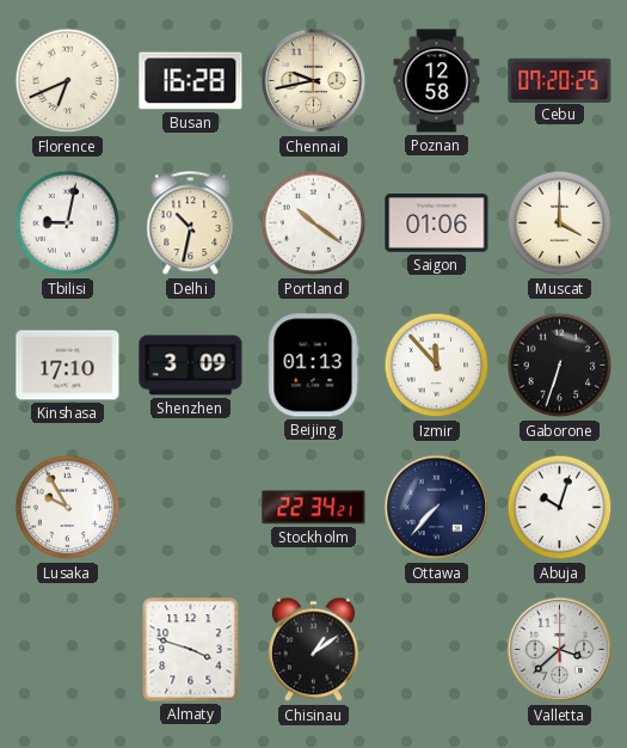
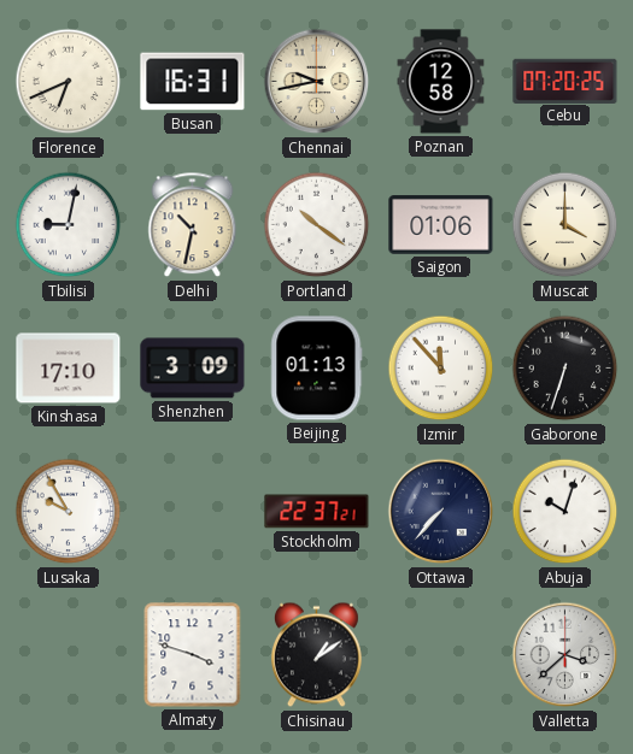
Busan: 16:28 -> 16:31 (193, 82)
Stockholm: 22:34 -> 22:37 (317, 512)
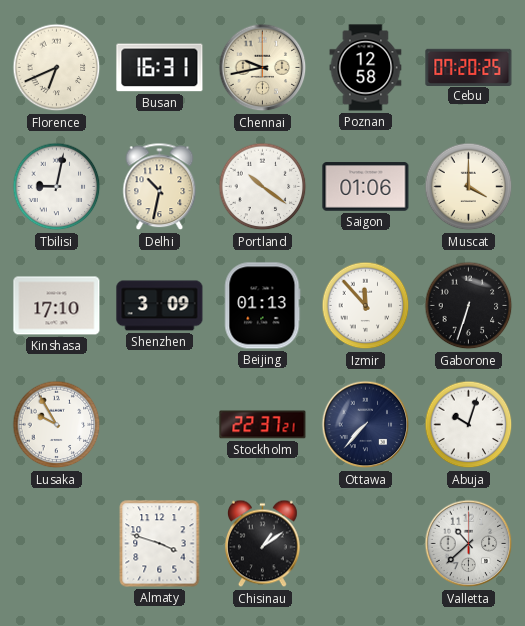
Valletta: 3:38 -> 10:38 (469, 544)
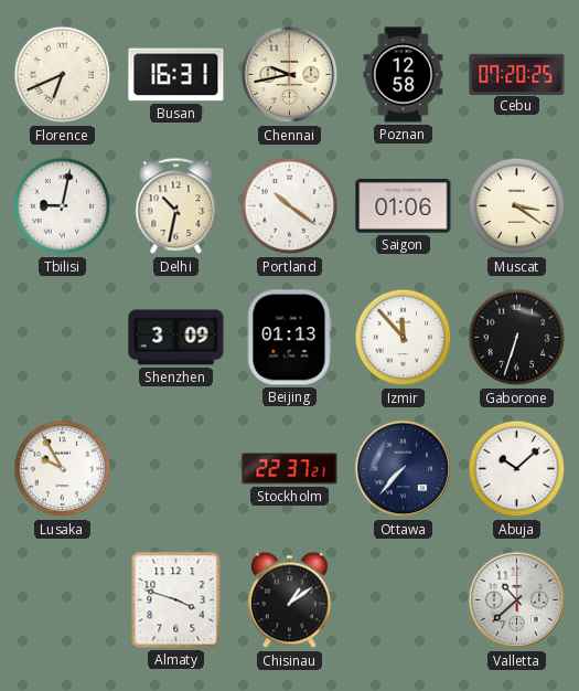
Muscat: 4:00 -> 3:21 (517, 206)
Kinshasa: 17:10 -> none (57, 306)
Abuja: 10:03 -> 10:08 (517, 469)
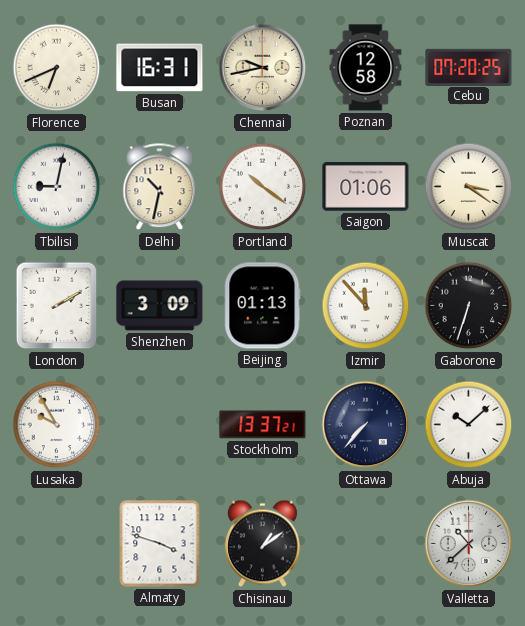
London: none -> 2:10 (57, 306)
Stockholm: 22:37 -> 13:37 (263, 425)
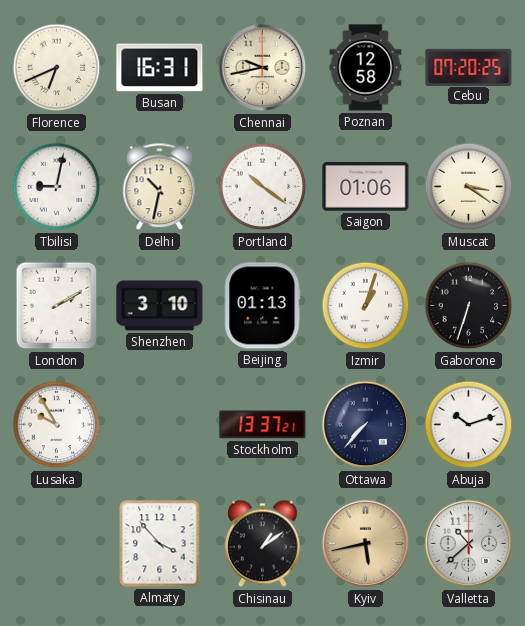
Shenzhen: 3:09 -> 3:10 (160, 306)
Izmir: 11:53 -> 1:03 (366, 306)
Abuja: 10:08 -> 10:12 (469, 425)
Almaty: 3:48 -> 3:53 (160, 544)
Kyiv: none -> 5:43 (366, 544)
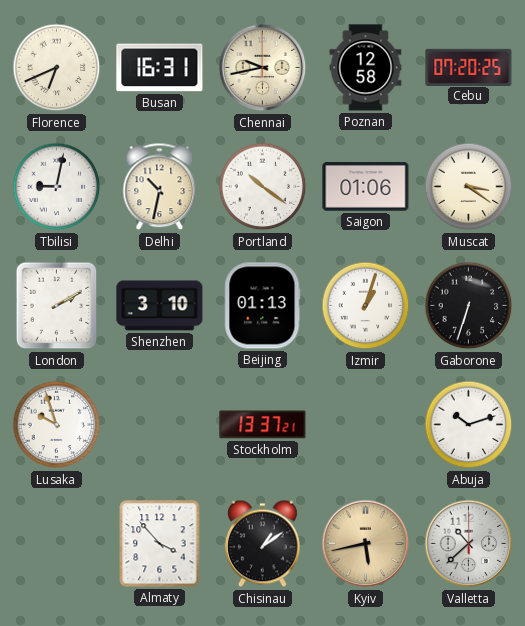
Lusaka: 9:55 -> 9:57 (57, 425)
Ottawa: 7:37 -> none (366, 425)
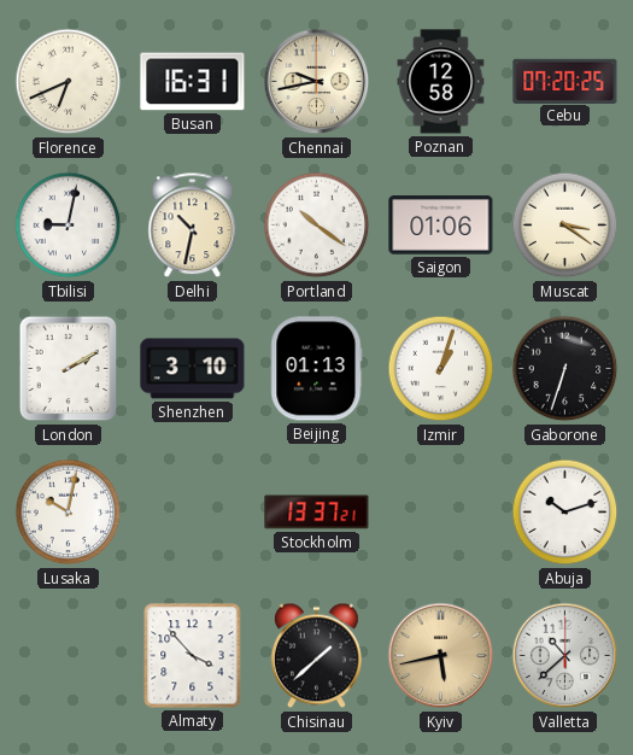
Lusaka: 9:57 -> 10:02 (69, 513)
Chisinau: 1:09 -> 1:38 (316, 656)
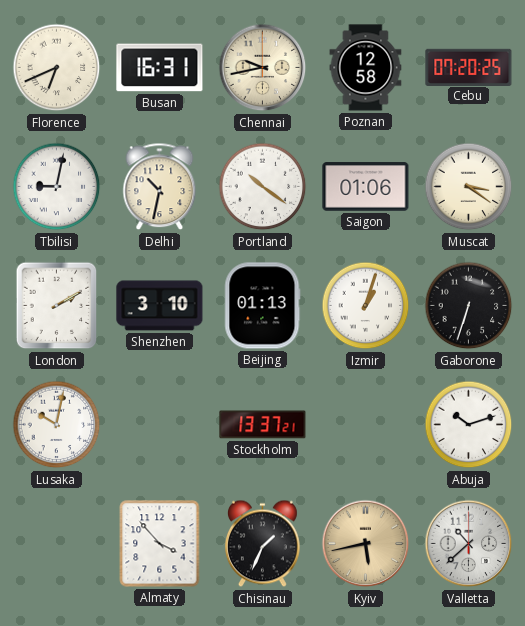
Chisinau: 1:38 -> 1:34 (262, 544)
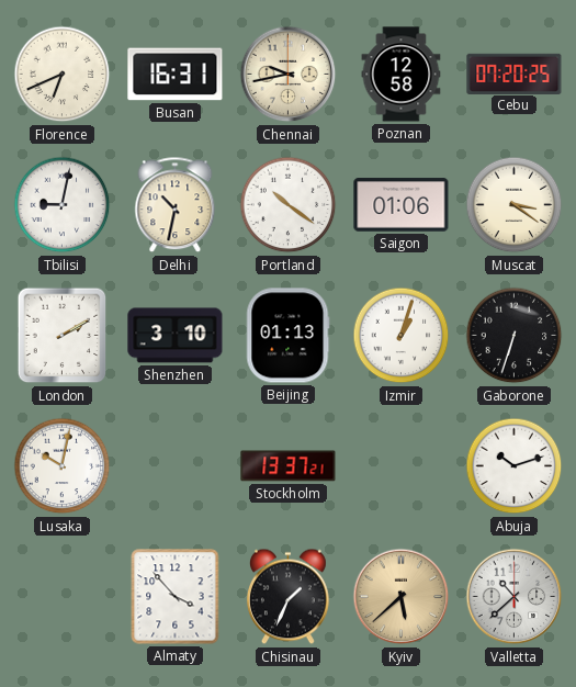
Kyiv: 5:43 -> 5:38 (402, 597)
